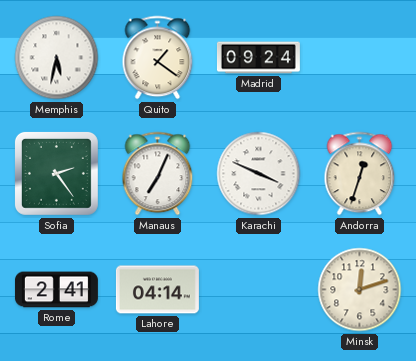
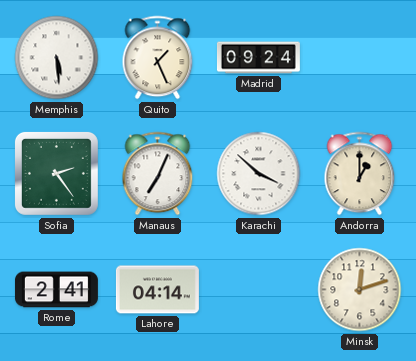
Memphis: 5:32 -> 5:29 (57, 58)
Quito: 1:21 -> 1:26 (158, 58)
Karachi: 3:49 -> 3:52 (259, 174)
Andorra: 12:33 -> 1:00 (360, 174)
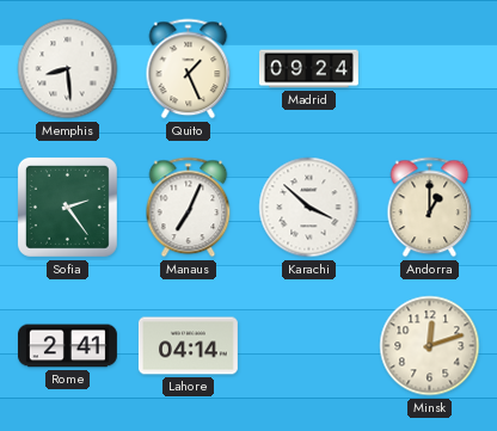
Memphis: 5:29 -> 8:29 (68, 69)
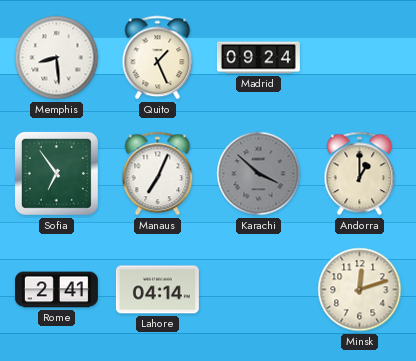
Sofia: 2:24 -> 6:54 (56, 173)
Karachi dial: white -> grey (259, 174)
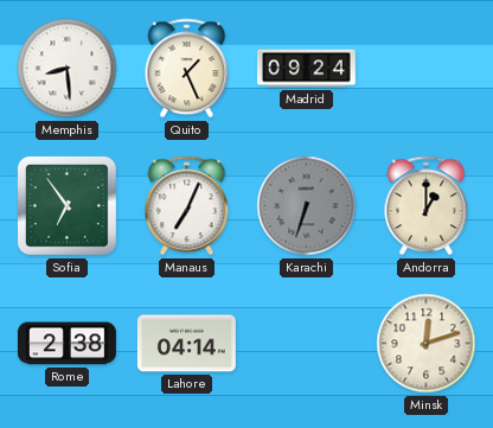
Karachi: 3:52 -> 6:33 (307, 206)
Rome: 2:41 -> 2:38 (66, 344)
